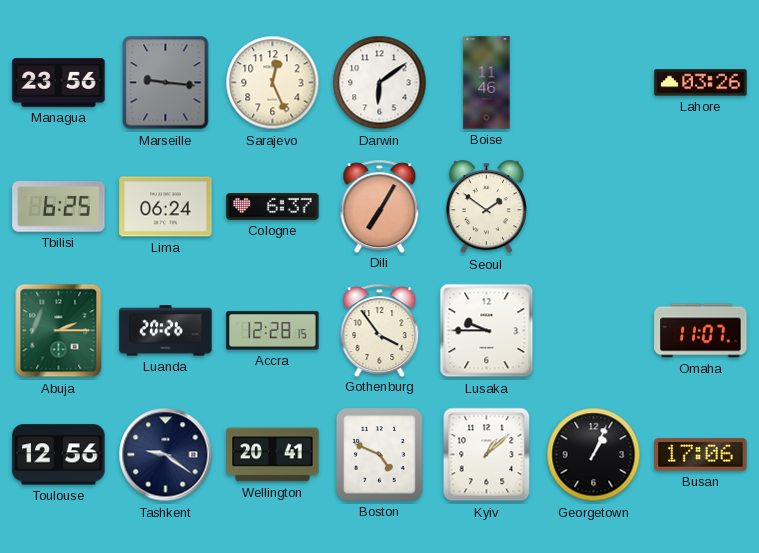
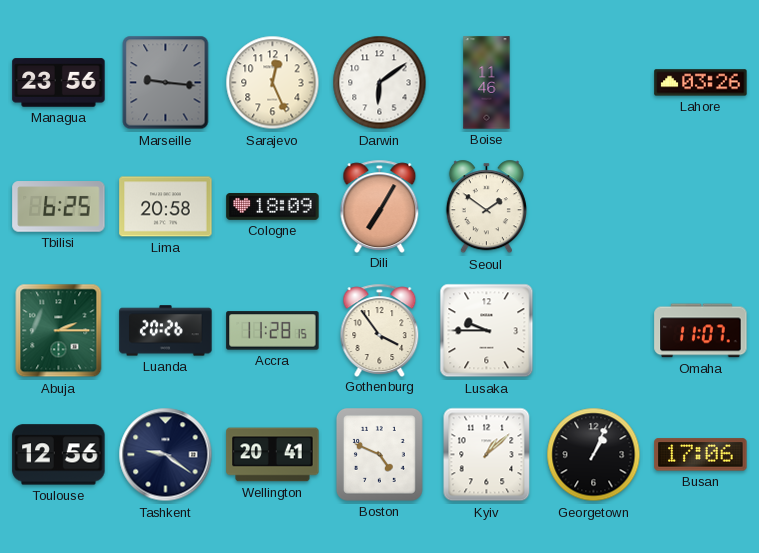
Lima: 06:24 -> 20:58 (166, 207)
Cologne: 6:37 -> 18:09 (273, 207)
Accra: 12:28 -> 11:28 (273, 331)
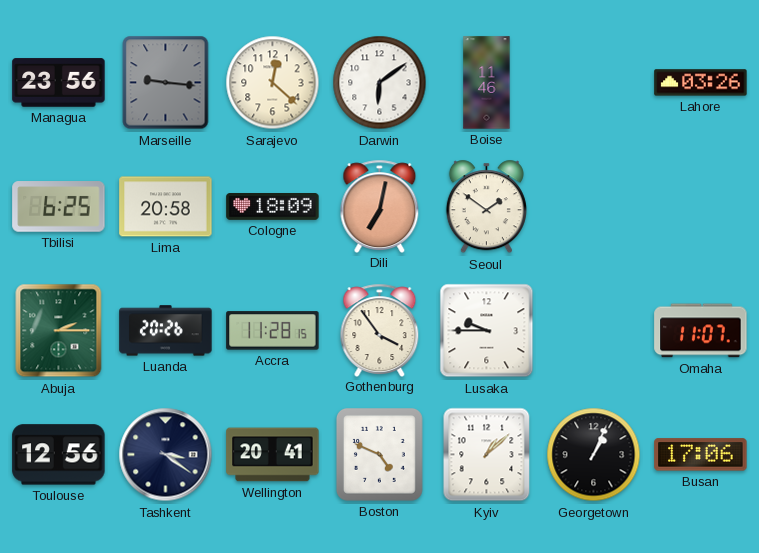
Sarajevo: 12:26 -> 12:22 (273, 83)
Dili: 7:05 -> 7:02 (380, 206)
Tashkent: 9:21 -> 3:21 (166, 455)
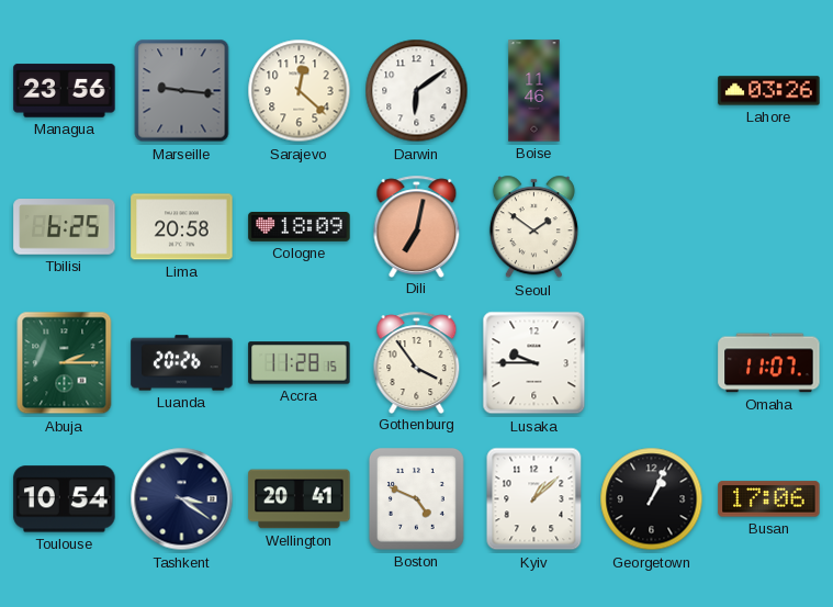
Toulouse: 12:56 -> 10:54 (65, 499)
